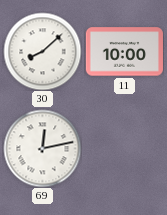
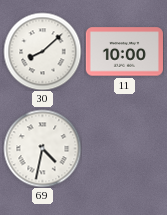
69: 12:13 -> 4:32 (42, 148)
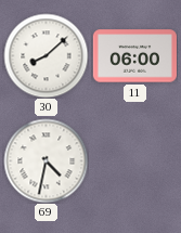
11: 10:00 -> 06:00 (134, 56)
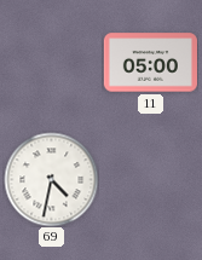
30: 8:08 -> none (46, 55)
11: 06:00 -> 05:00 (150, 63)
